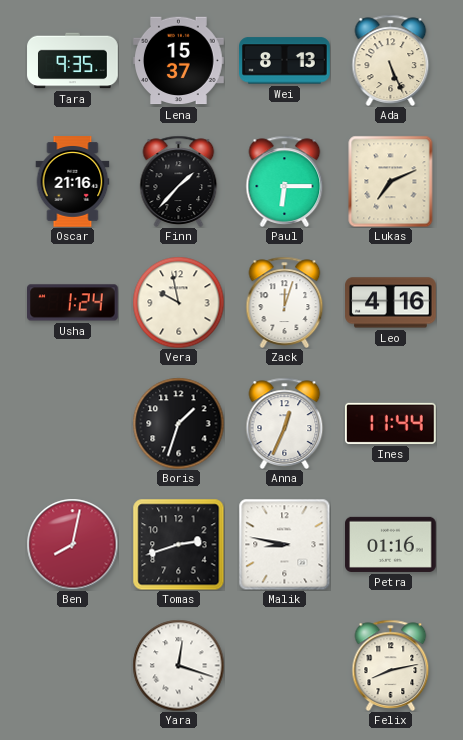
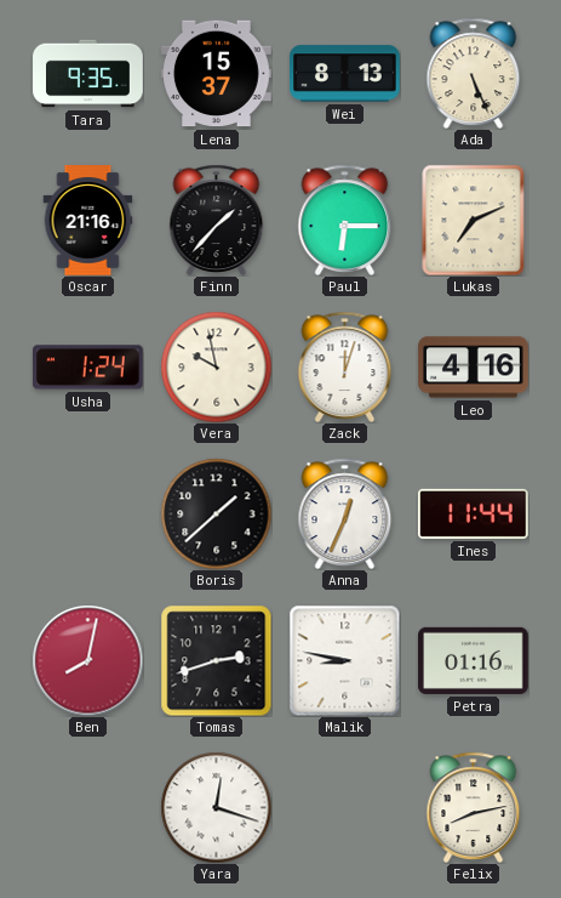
Boris: 1:33 -> 1:38 (216, 513)
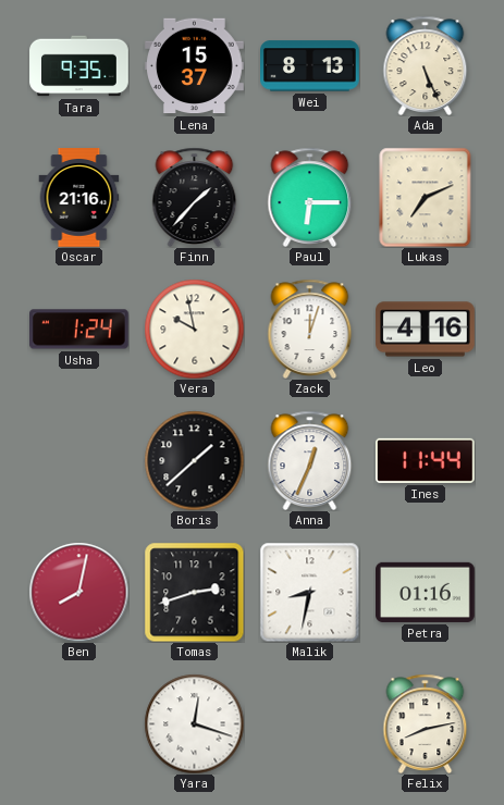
Malik: 8:47 -> 8:32 (309, 592)
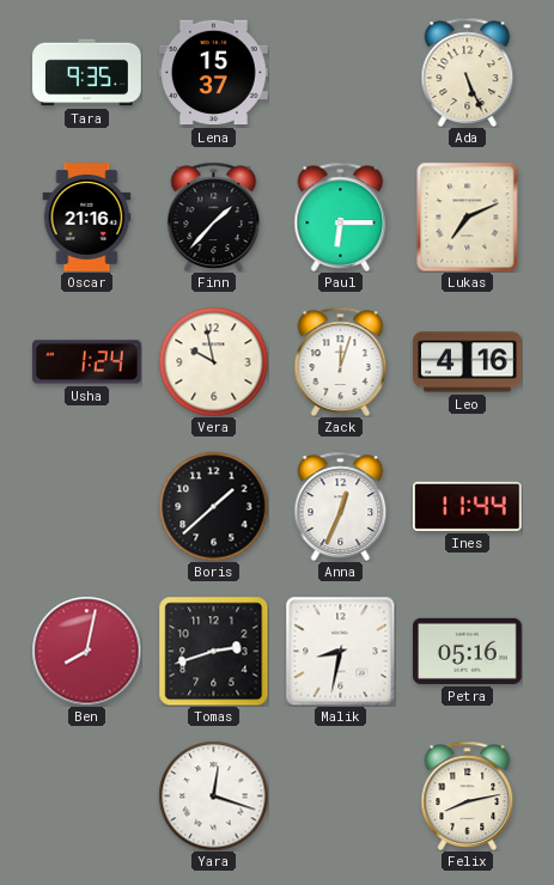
Wei: 8:13 -> none (310, 66)
Petra: 01:16 -> 05:16 (468, 651)
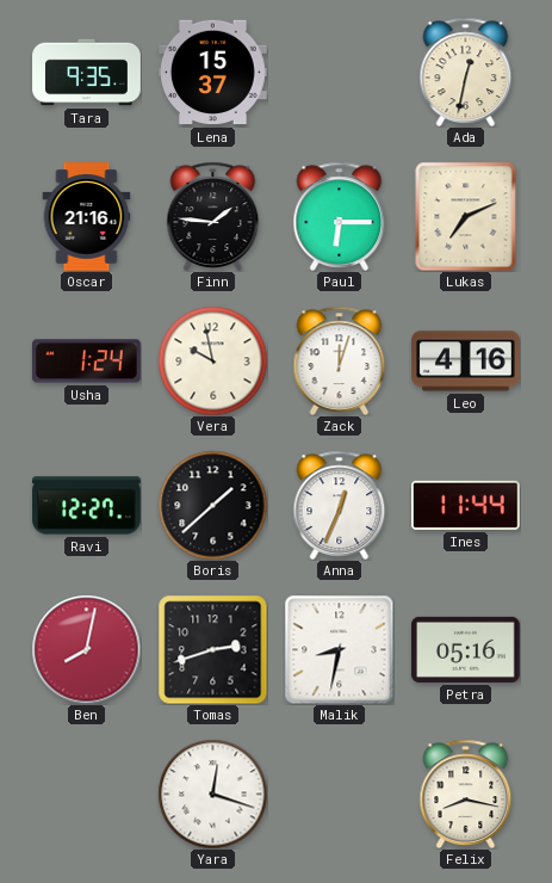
Ada: 5:26 -> 12:32 (466, 72)
Finn: 1:37 -> 1:46 (213, 216)
Ravi: none -> 12:27 (87, 506)
Felix: 8:13 -> 8:17 (466, 794)
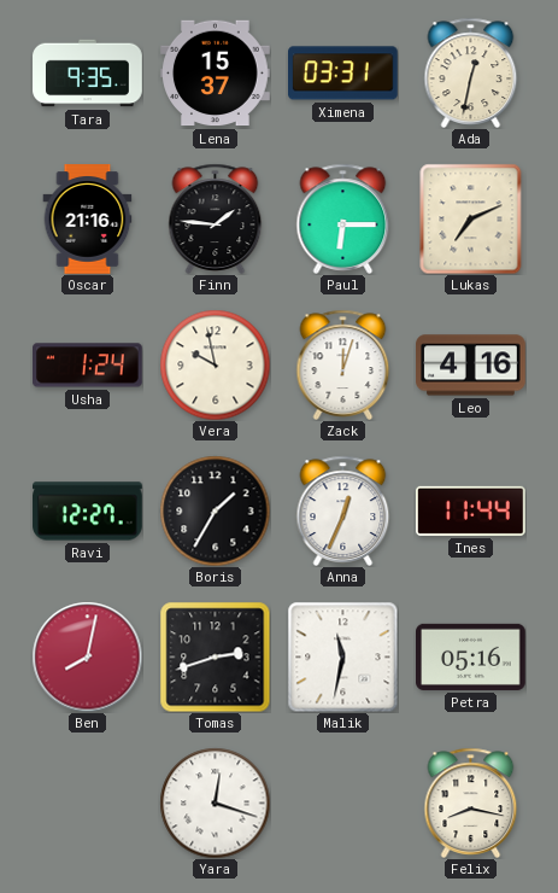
Ximena: none -> 03:31 (343, 74)
Boris: 1:38 -> 1:35 (215, 510)
Malik: 8:32 -> 11:32 (342, 656)
